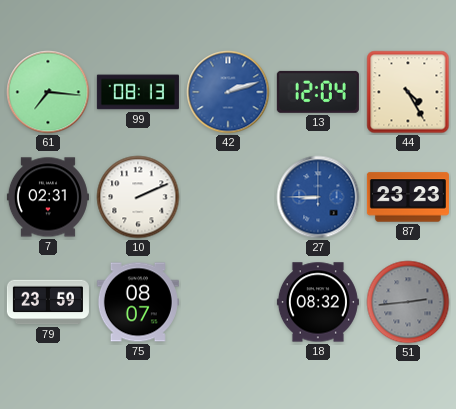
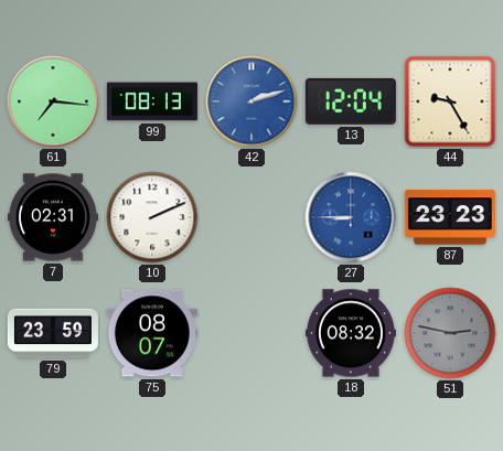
44: 4:25 -> 9:25 (450, 101)
51: 2:44 -> 2:47 (450, 333)
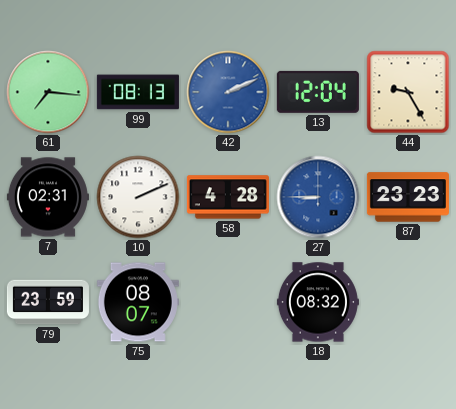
42: 2:12 -> 2:11 (228, 92)
58: none -> 4:28 (228, 197)
51: 2:47 -> none (450, 333)
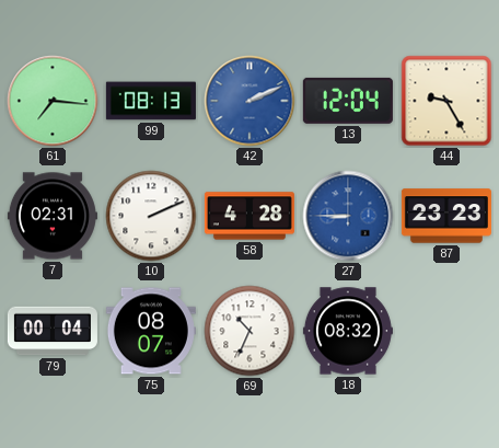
79: 23:59 -> 00:04 (53, 331)
69: none -> 10:34 (249, 331)
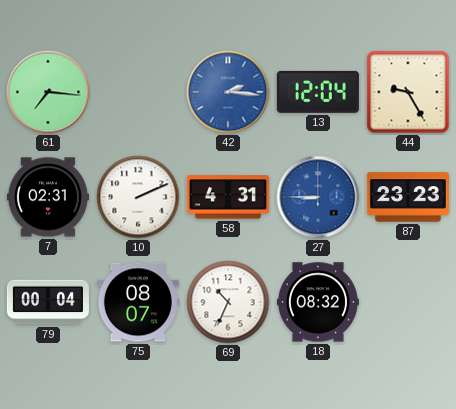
99: 08:13 -> none (151, 101)
42: 2:11 -> 2:16 (228, 92)
58: 4:28 -> 4:31 (228, 197)
